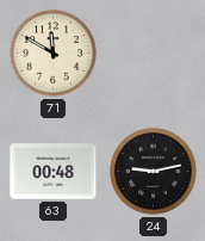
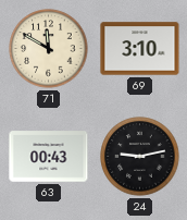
69: none -> 3:10 (140, 49)
63: 00:48 -> 00:43 (49, 157)
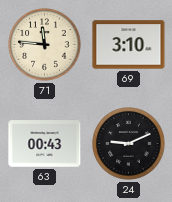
71: 11:50 -> 11:46 (45, 45)
24: 9:13 -> 9:11 (129, 144)
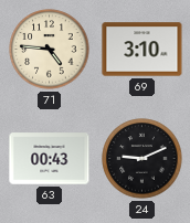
71: 11:46 -> 4:46 (50, 50)
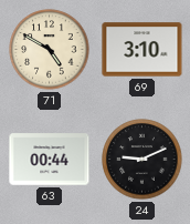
71: 4:46 -> 4:50 (50, 50)
63: 00:43 -> 00:44 (50, 160)
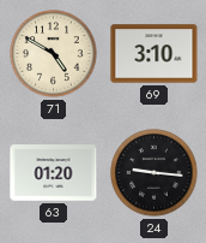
63: 00:44 -> 01:20 (54, 173)
24: 9:11 -> 9:16 (154, 173)
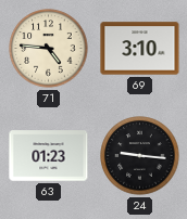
71: 4:50 -> 4:46 (49, 49)
63: 01:20 -> 01:23 (49, 156)
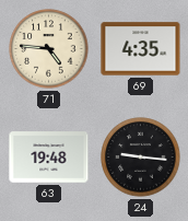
69: 3:10 -> 4:35 (141, 49)
63: 01:23 -> 19:48 (49, 158)
